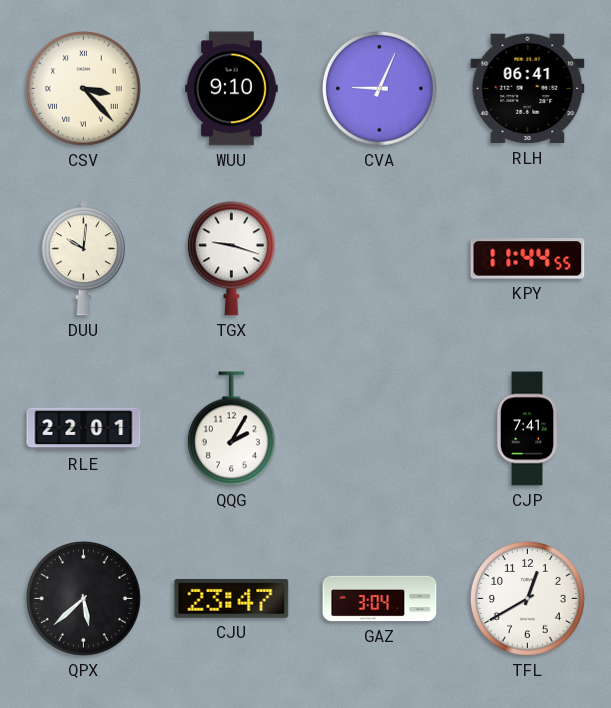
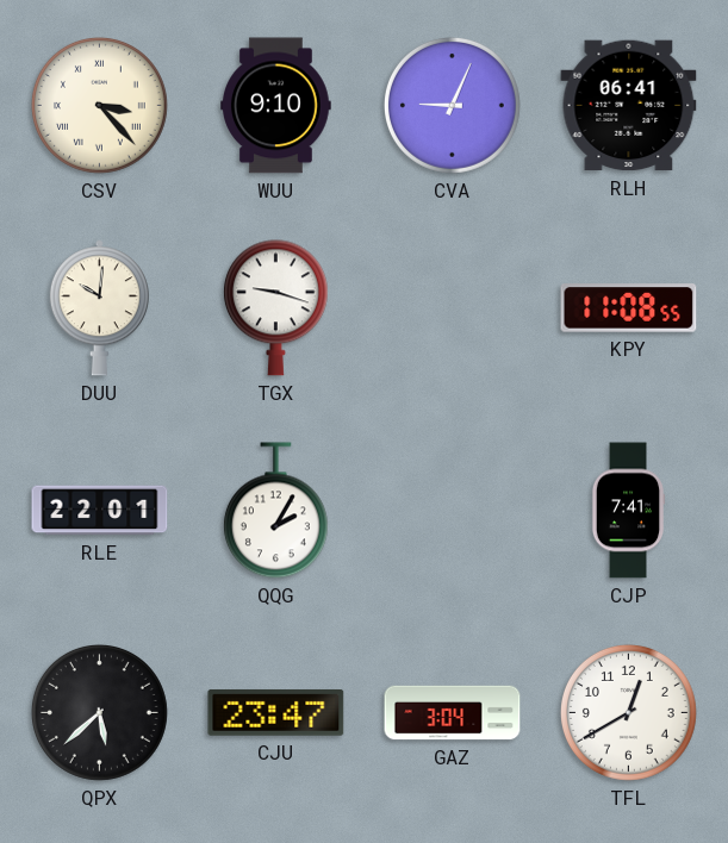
KPY: 11:44 -> 11:08 (629, 308)
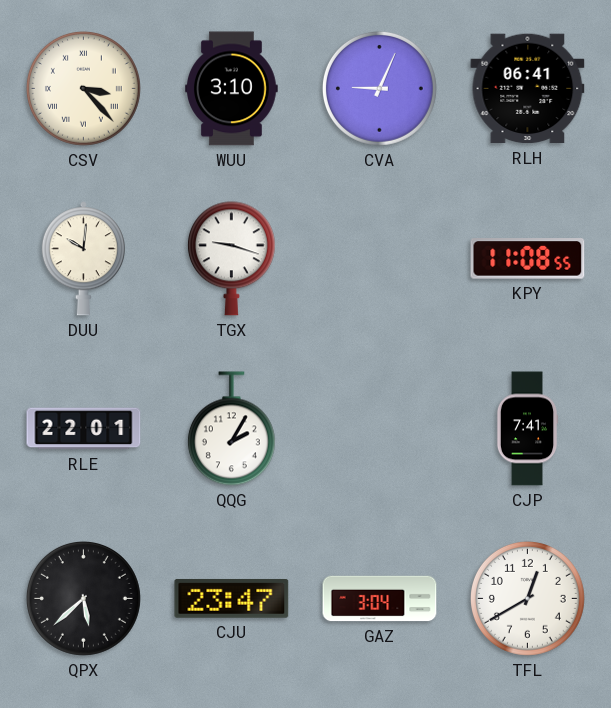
WUU: 9:10 -> 3:10 (232, 89)
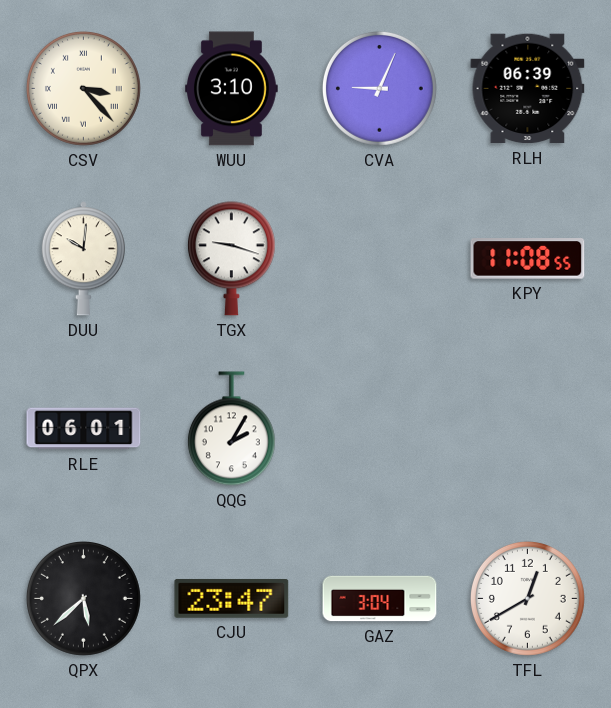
RLH: 06:41 -> 06:39 (528, 89)
RLE: 22:01 -> 06:01 (84, 429)
CJP: 7:41 -> none (527, 429)
